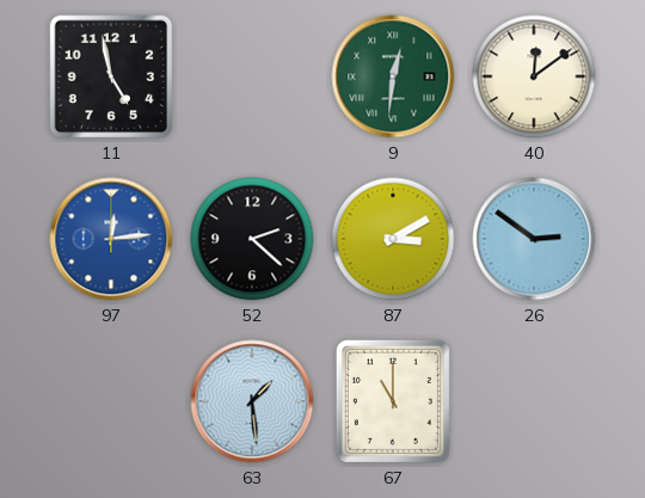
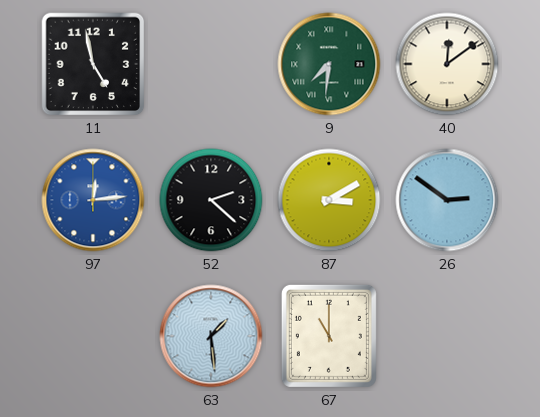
9: 12:31 -> 7:31 (329, 64)
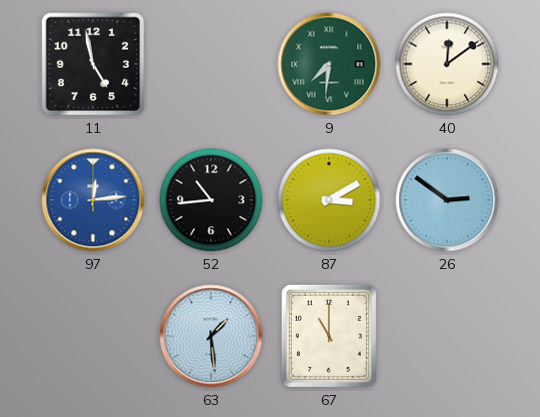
52: 2:22 -> 10:44 (211, 200)
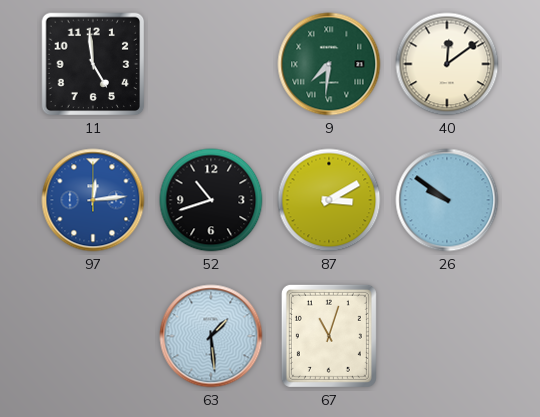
11: 4:58 -> 4:59 (93, 64)
52: 10:44 -> 10:42 (211, 200)
26: 2:51 -> 9:51 (447, 200)
67: 11:00 -> 11:03 (329, 336)
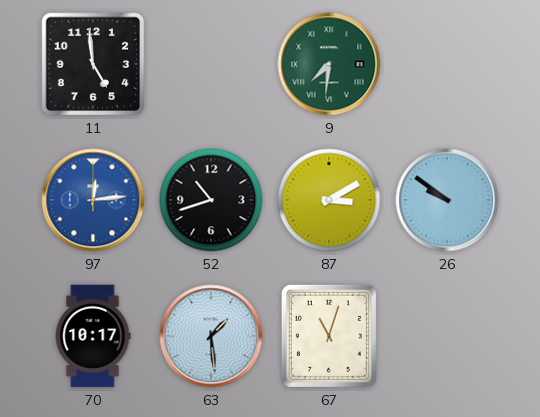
40: 12:09 -> none (447, 64)
70: none -> 10:17 (93, 336)
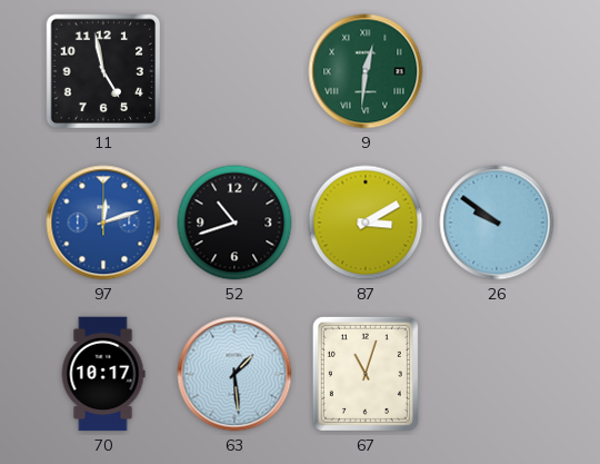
11: 4:59 -> 4:58 (103, 71)
9: 7:31 -> 12:31 (366, 71)
97: 12:14 -> 12:12 (103, 223)
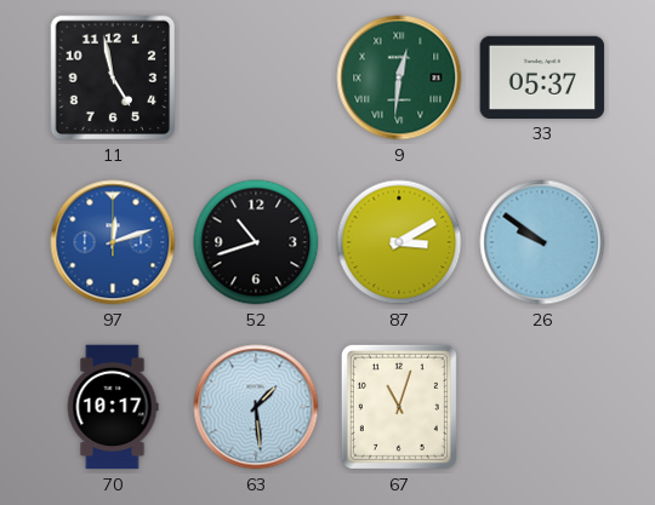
33: none -> 05:37 (542, 78)
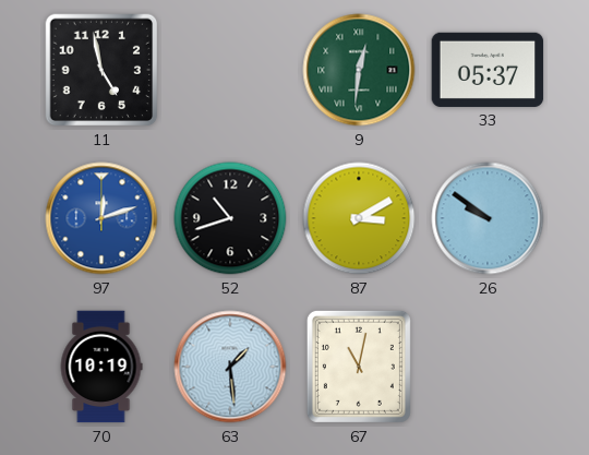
70: 10:17 -> 10:19 (101, 367)
67: 11:03 -> 11:02 (359, 367)
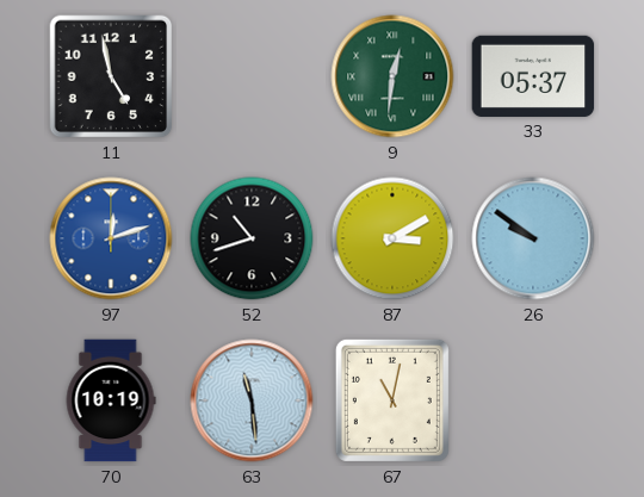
63: 1:29 -> 11:29 (252, 400)
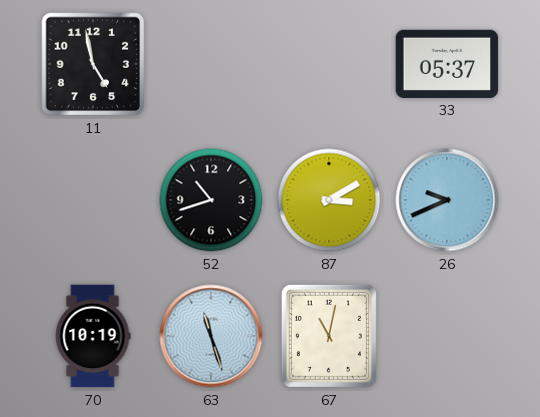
9: 12:31 -> none (392, 76)
97: 12:12 -> none (111, 238)
26: 9:51 -> 9:41 (447, 200)
63: 11:29 -> 11:27 (211, 336)
